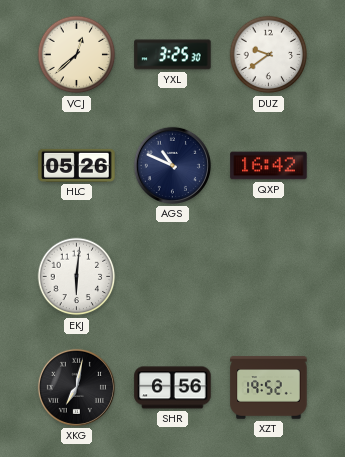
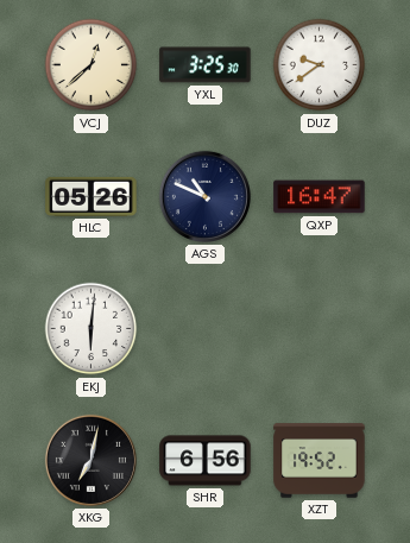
QXP: 16:42 -> 16:47 (320, 197)
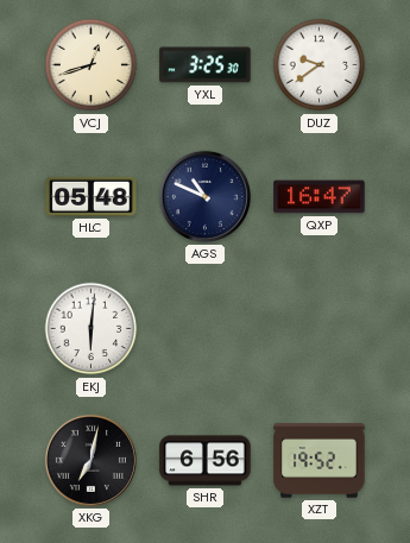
VCJ: 12:38 -> 12:42 (92, 65)
HLC: 05:26 -> 05:48 (92, 196)
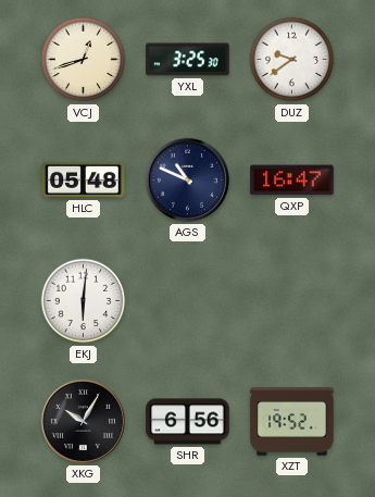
XKG: 7:02 -> 10:05 (83, 421)
